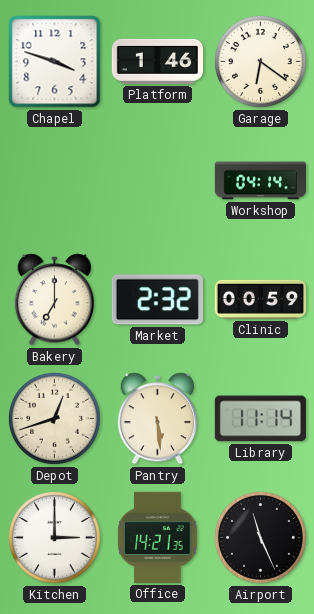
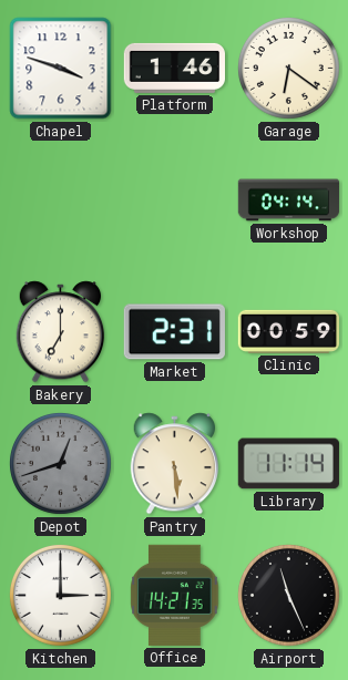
Market: 2:32 -> 2:31 (174, 332)
Depot dial: cream -> grey (60, 463)
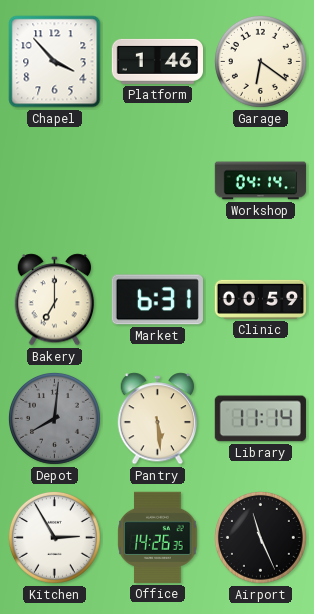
Chapel: 3:48 -> 3:53 (55, 62)
Market: 2:31 -> 6:31 (157, 300)
Depot: 12:42 -> 8:01 (54, 418)
Kitchen: 3:00 -> 2:55 (54, 537)
Office: 14:21 -> 14:26 (158, 537)
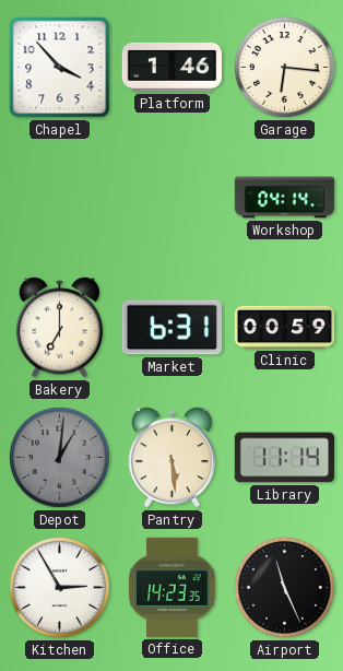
Garage: 6:21 -> 6:16 (284, 67)
Depot: 8:01 -> 1:01 (59, 457)
Office: 14:26 -> 14:23 (173, 587)
